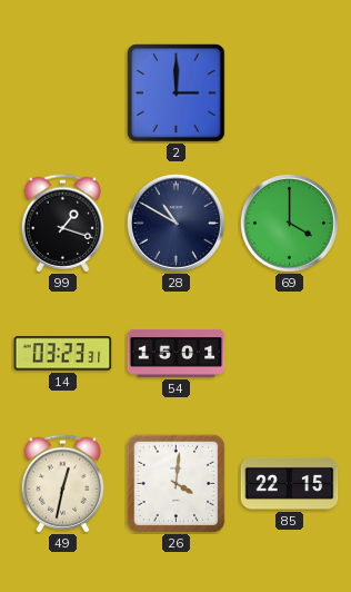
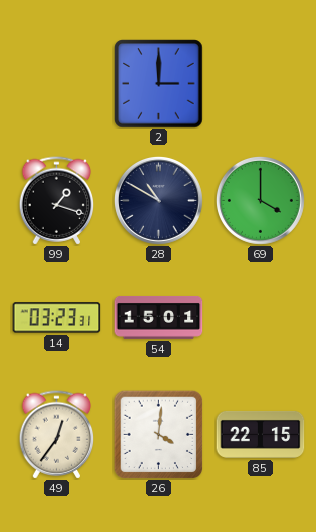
49: 12:32 -> 12:36 (57, 435)
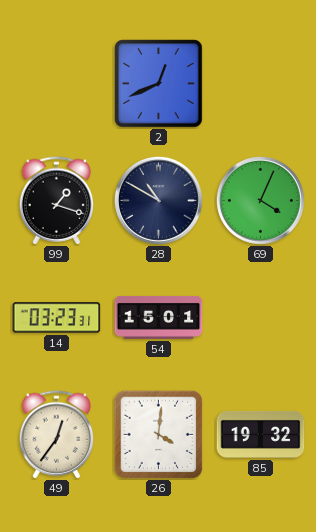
2: 3:00 -> 12:41 (159, 84)
69: 4:00 -> 4:04 (260, 200)
85: 22:15 -> 19:32 (261, 434)
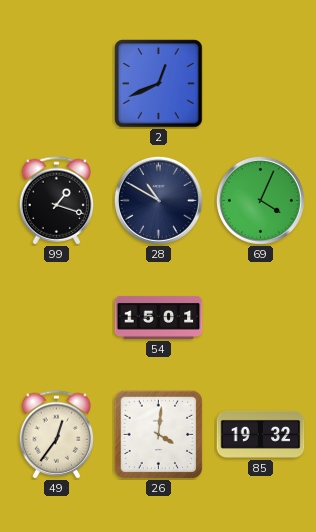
14: 03:23 -> none (57, 318)
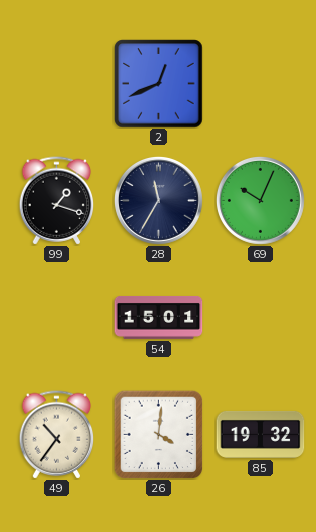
28: 10:50 -> 11:35 (158, 200)
69: 4:04 -> 10:04 (260, 200)
49: 12:36 -> 10:36 (57, 435)
